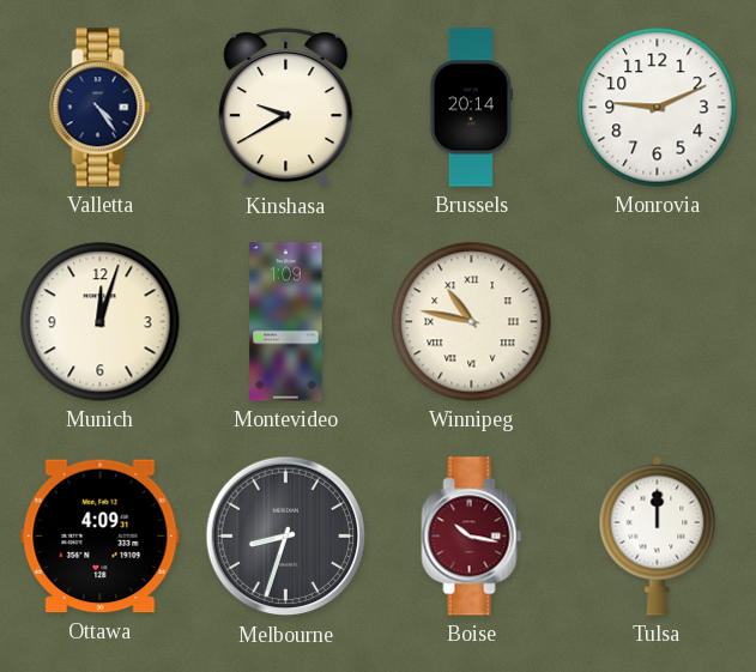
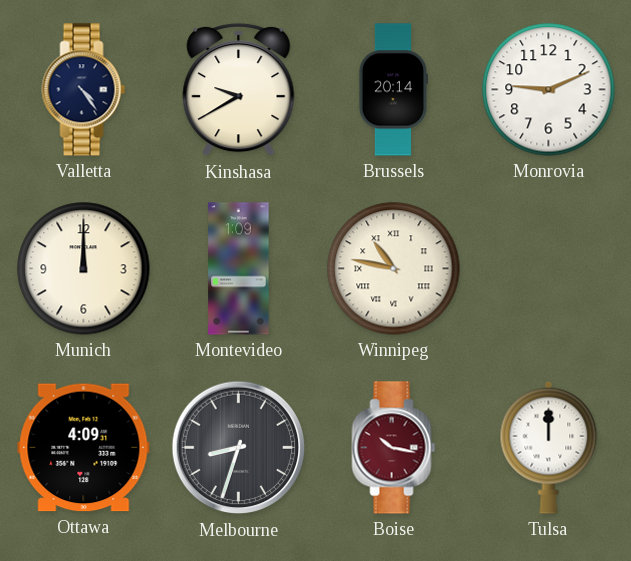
Munich: 12:03 -> 12:00 (84, 269)
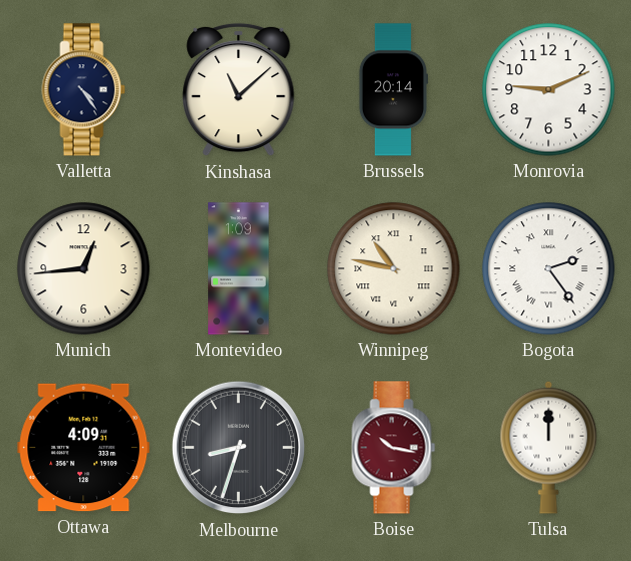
Kinshasa: 9:40 -> 11:08 (239, 90)
Munich: 12:00 -> 12:44 (84, 269)
Bogota: none -> 2:24 (549, 269)
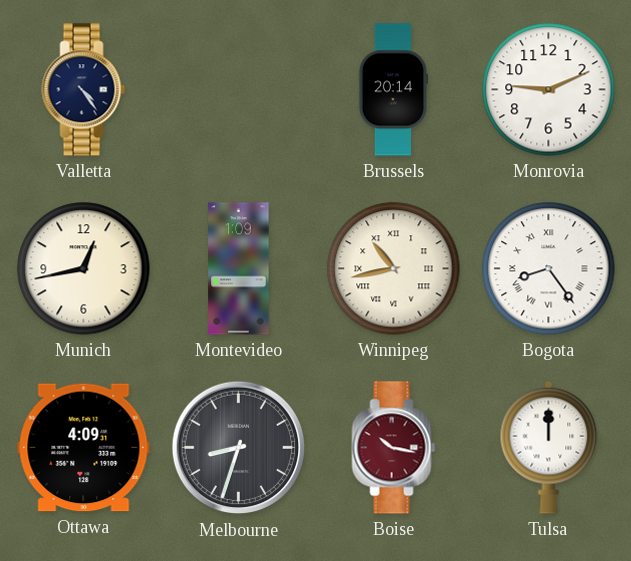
Kinshasa: 11:08 -> none (239, 90)
Munich: 12:44 -> 12:43 (84, 269)
Winnipeg: 10:47 -> 10:43 (394, 269)
Bogota: 2:24 -> 8:24 (549, 269)
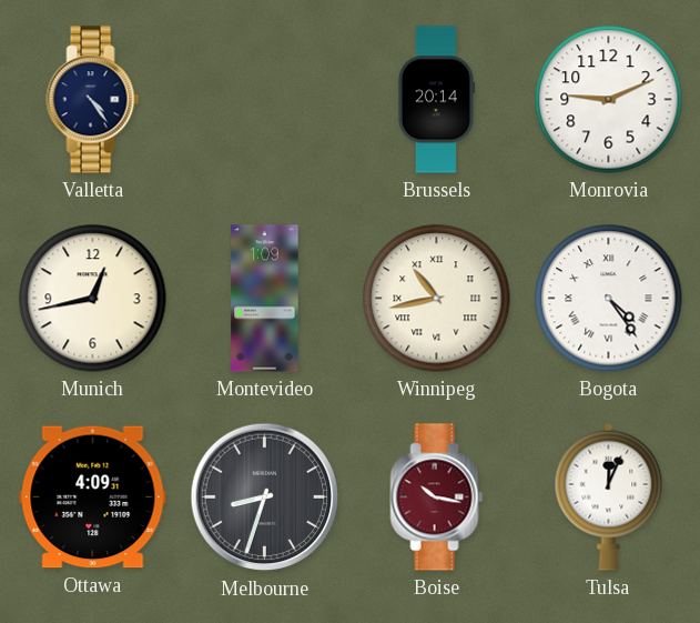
Bogota: 8:24 -> 4:24 (609, 299)
Tulsa: 12:00 -> 12:04 (609, 496)
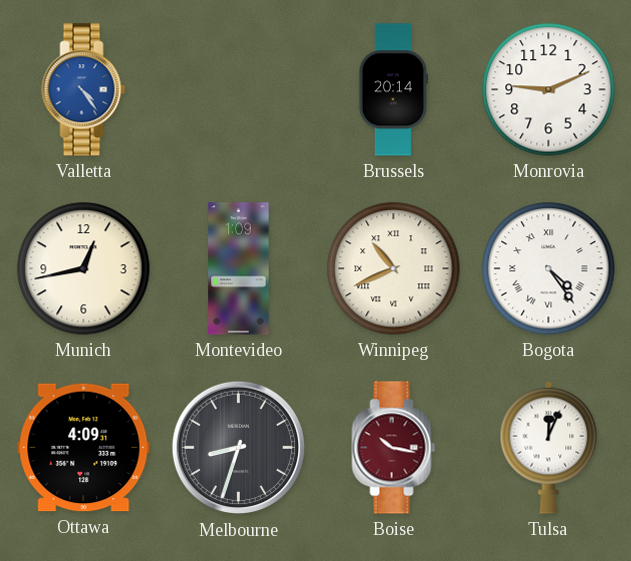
Valletta dial: navy -> blue (84, 90)
Winnipeg: 10:43 -> 10:41 (394, 269)
